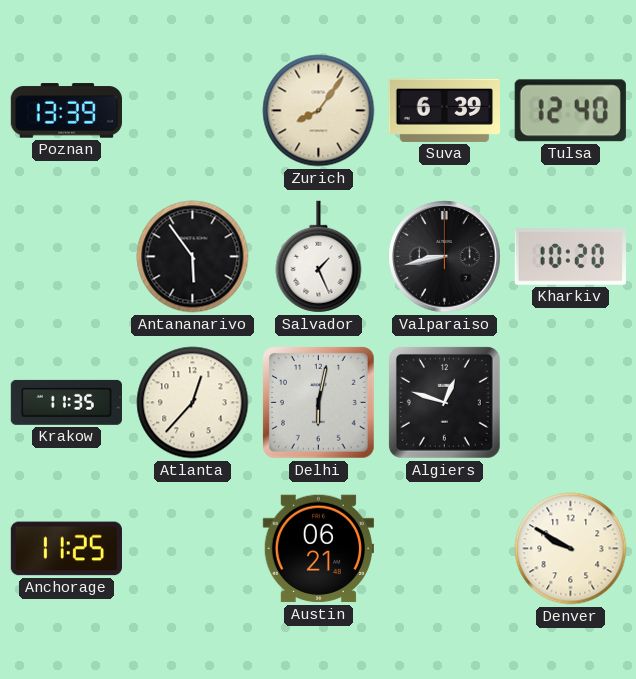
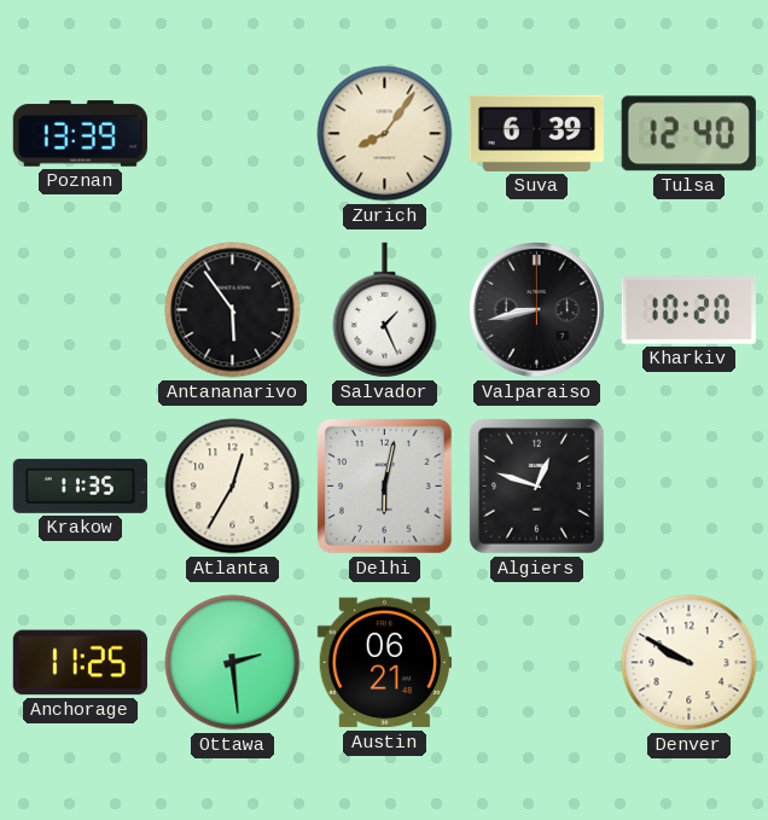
Atlanta: 12:37 -> 12:35 (233, 487)
Ottawa: none -> 2:29 (233, 663)
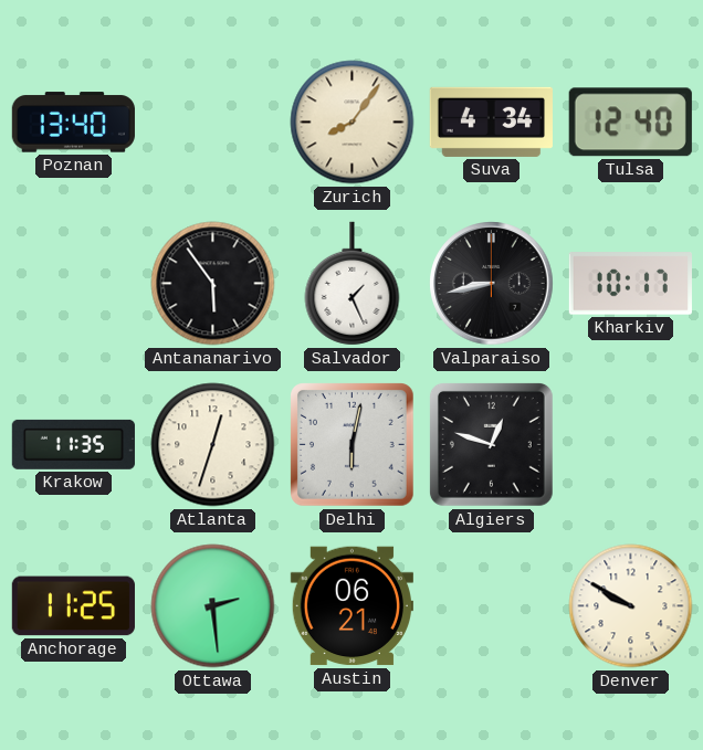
Poznan: 13:39 -> 13:40 (73, 123)
Suva: 6:39 -> 4:34 (491, 122)
Kharkiv: 10:20 -> 10:17 (630, 284)
Atlanta: 12:35 -> 12:33 (213, 445)
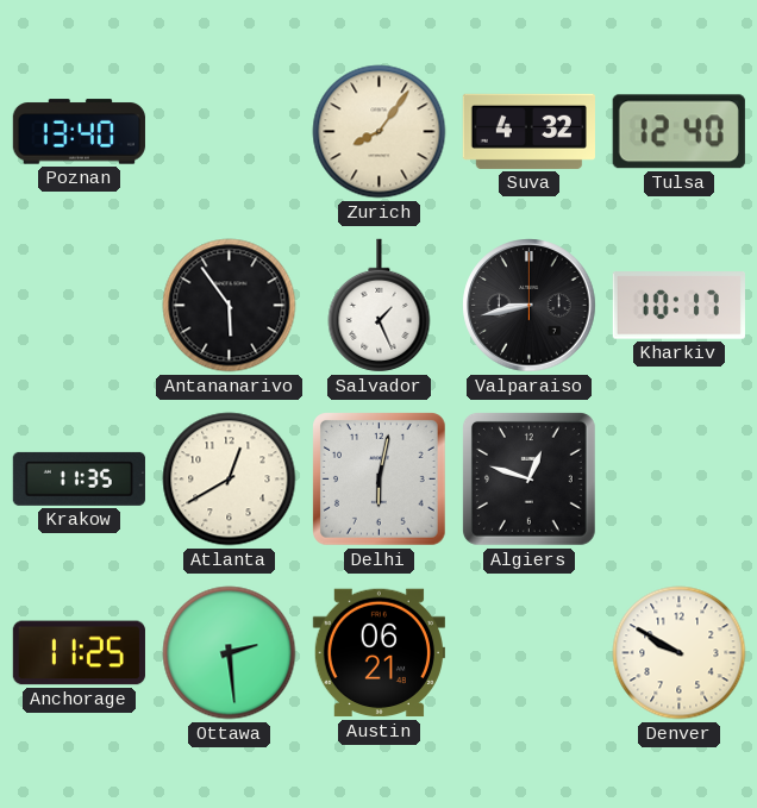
Suva: 4:34 -> 4:32 (528, 131)
Atlanta: 12:33 -> 12:40 (230, 480)
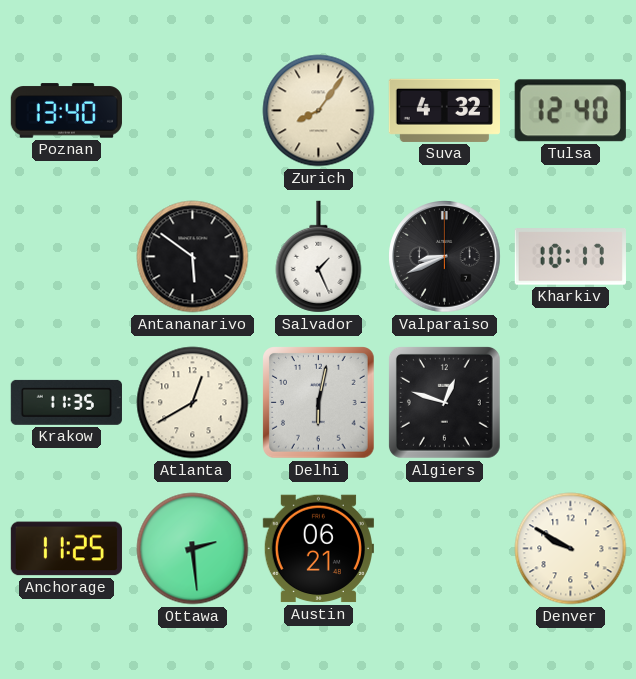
Antananarivo: 5:54 -> 5:51 (193, 257)
Valparaiso: 8:43 -> 8:41 (445, 257)
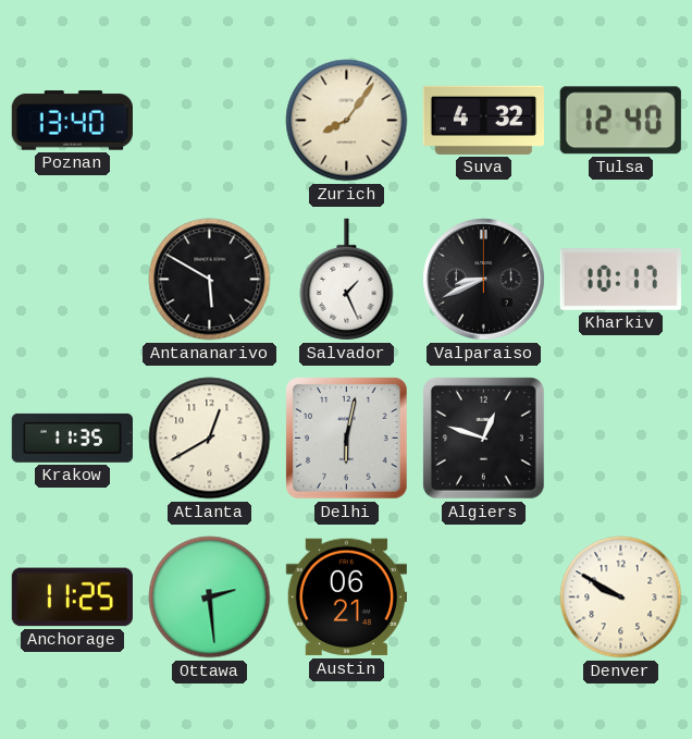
Antananarivo: 5:51 -> 5:50 (210, 280)
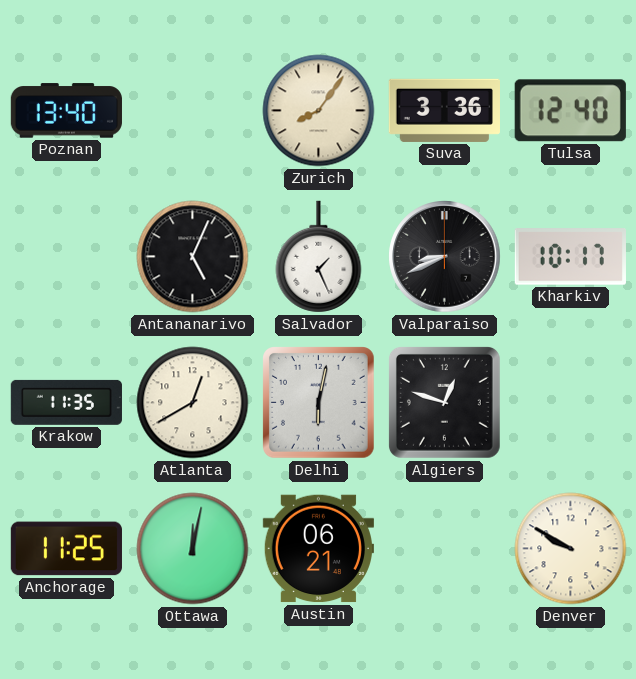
Suva: 4:32 -> 3:36 (444, 110)
Antananarivo: 5:50 -> 5:04 (193, 257)
Ottawa: 2:29 -> 12:02 (193, 549)
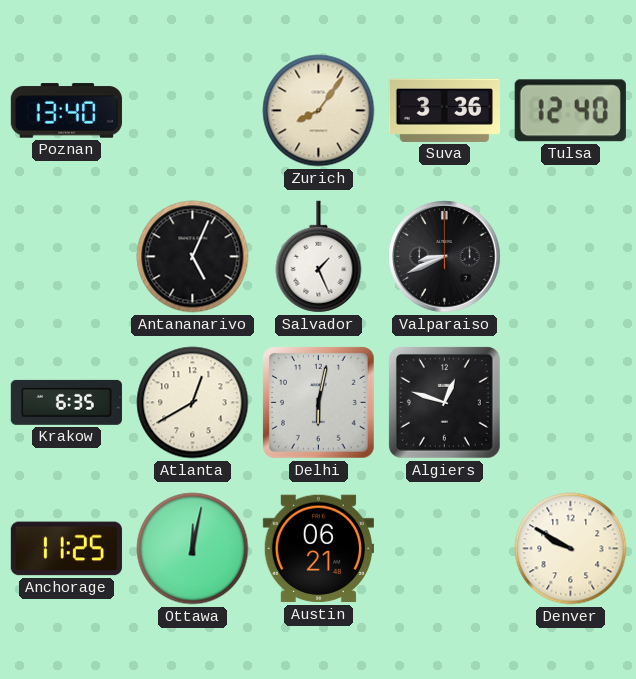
Kharkiv: 10:17 -> none (570, 257)
Krakow: 11:35 -> 6:35 (66, 402)
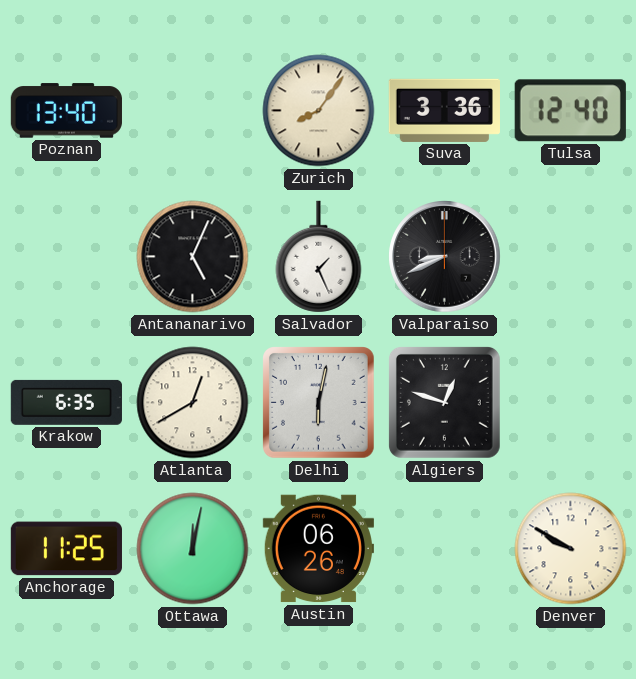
Austin: 06:21 -> 06:26 (318, 549)
